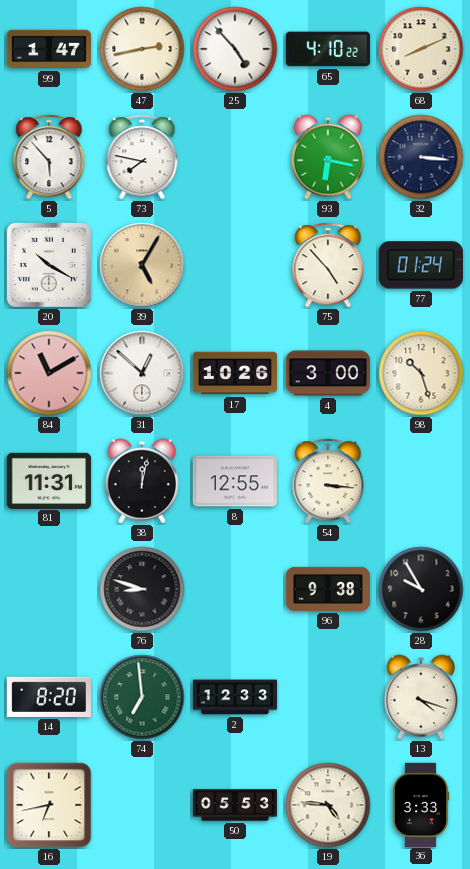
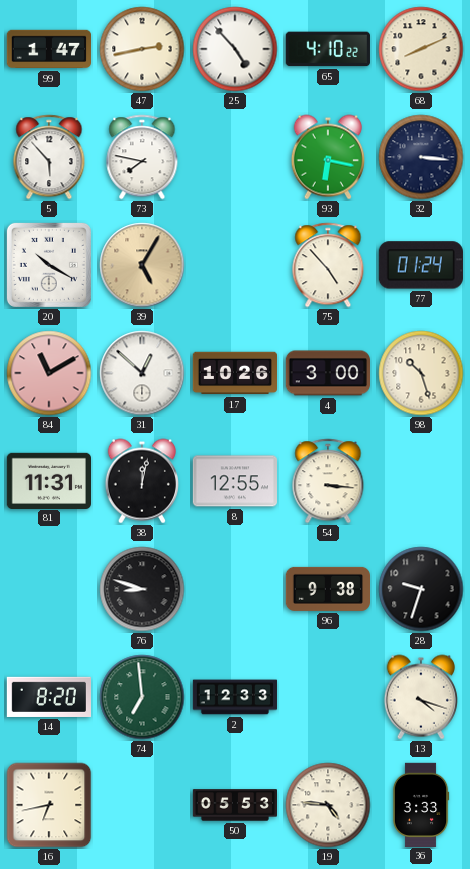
28: 9:55 -> 9:33 (421, 589)
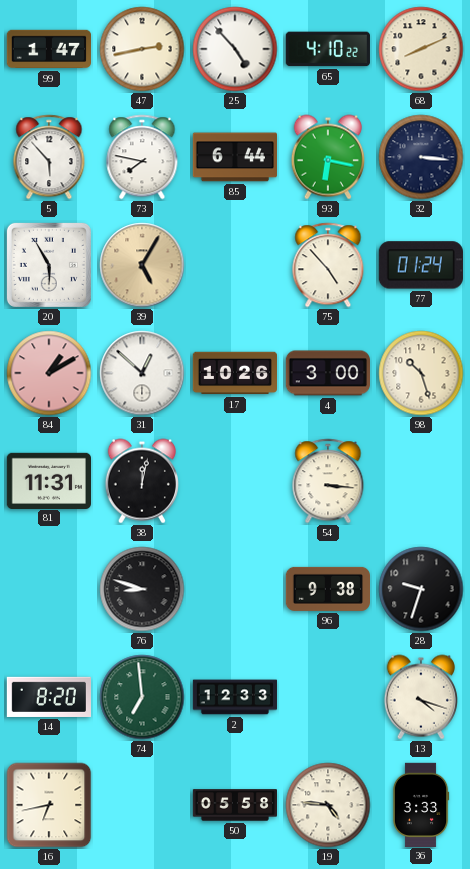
85: none -> 6:44 (234, 157)
20: 10:20 -> 5:55 (49, 265)
84: 11:10 -> 1:10 (49, 373)
8: 12:55 -> none (235, 481)
50: 05:53 -> 05:58 (234, 805)
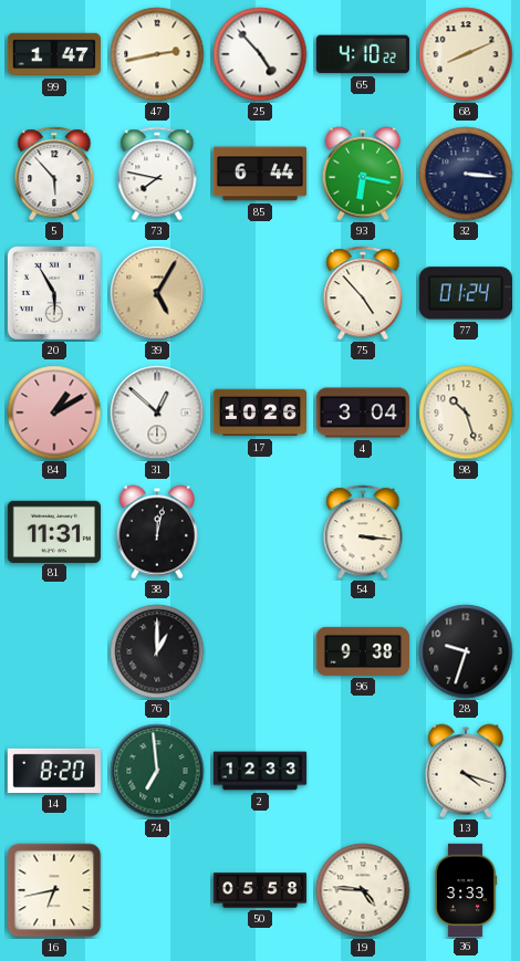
4: 3:00 -> 3:04 (362, 412)
76: 8:48 -> 1:00 (157, 651)
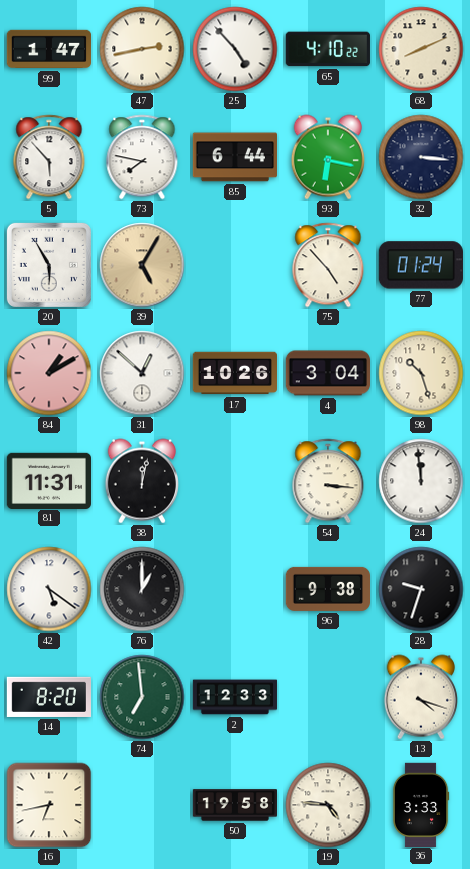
24: none -> 11:59 (421, 481)
42: none -> 5:21 (49, 589)
50: 05:58 -> 19:58 (234, 805)
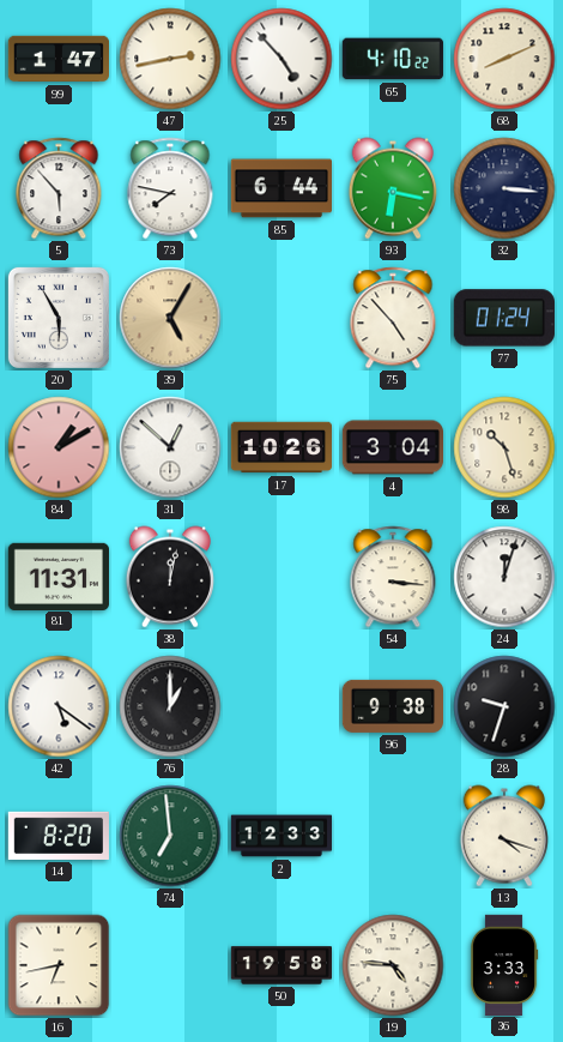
24: 11:59 -> 12:03 (504, 577)
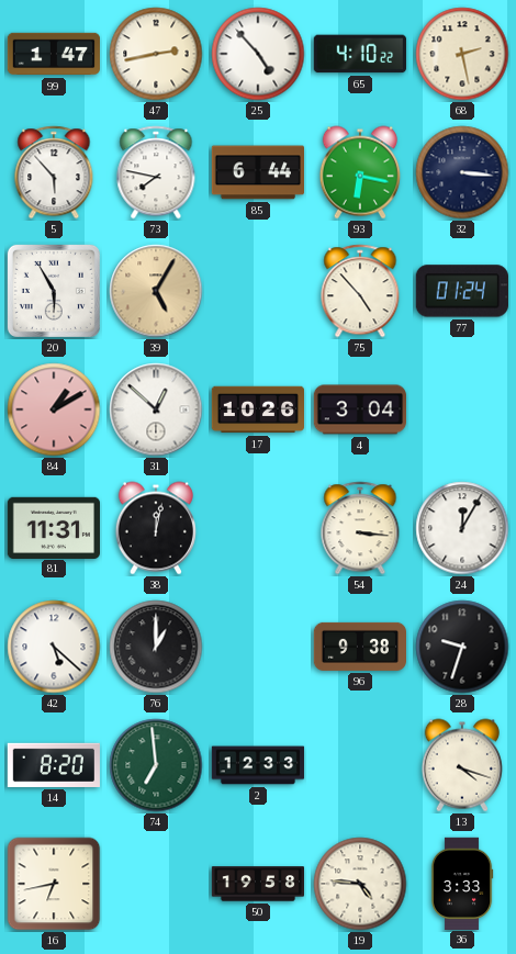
68: 8:11 -> 2:28 (462, 54)
98: 10:27 -> none (504, 447)
24: 12:03 -> 12:05 (462, 528)
42: 5:21 -> 5:22 (54, 647)
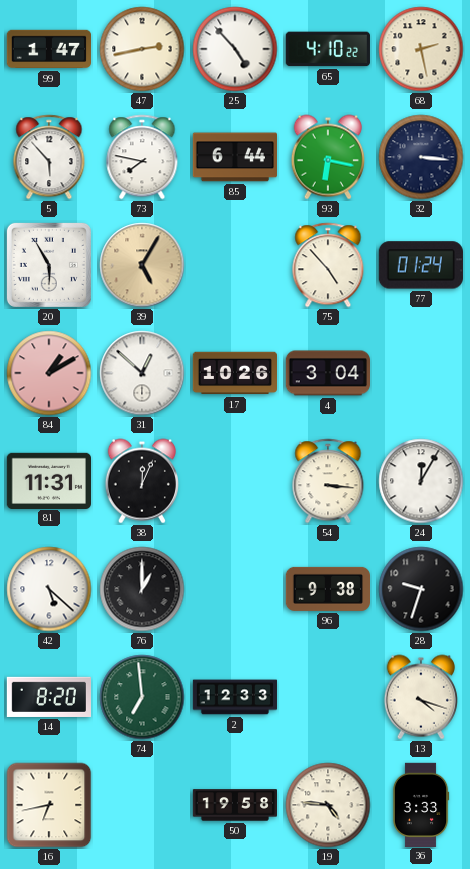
38: 12:02 -> 12:04 (142, 481)
